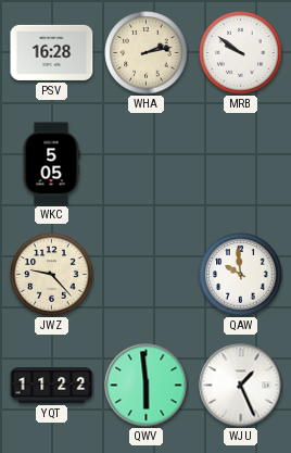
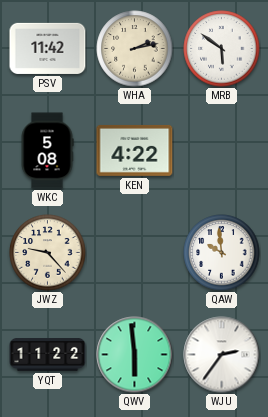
PSV: 16:28 -> 11:42 (48, 48)
MRB: 9:51 -> 5:51 (222, 49)
WKC: 5:05 -> 5:08 (47, 151)
KEN: none -> 4:22 (135, 150)
WJU: 1:26 -> 2:36 (222, 355)
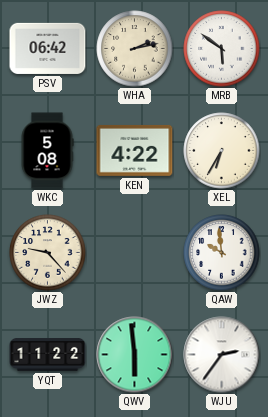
PSV: 11:42 -> 06:42 (48, 48)
XEL: none -> 6:35 (222, 151)
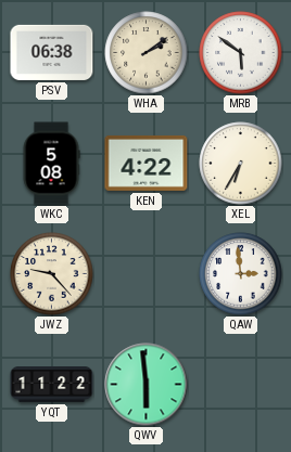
PSV: 06:42 -> 06:38 (52, 52)
WHA: 2:13 -> 2:09 (147, 53)
QAW: 9:59 -> 2:59 (241, 274)
WJU: 2:36 -> none (222, 355)
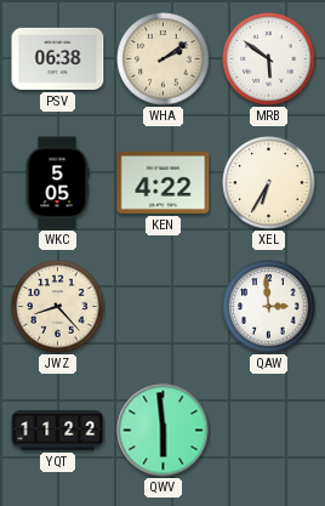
WKC: 5:08 -> 5:05 (57, 183)
JWZ: 9:23 -> 8:23 (58, 307)
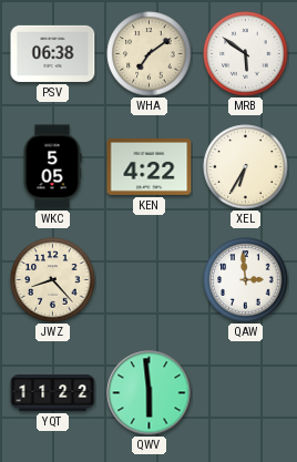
WHA: 2:09 -> 7:09 (150, 54)
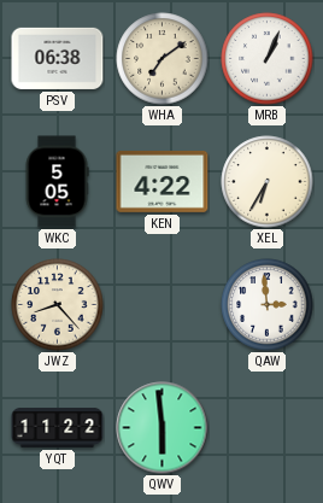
MRB: 5:51 -> 1:04 (268, 59)
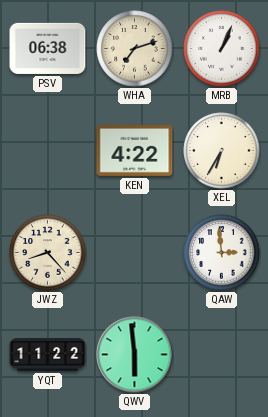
WHA: 7:09 -> 7:12 (135, 49)
WKC: 5:05 -> none (57, 182)
